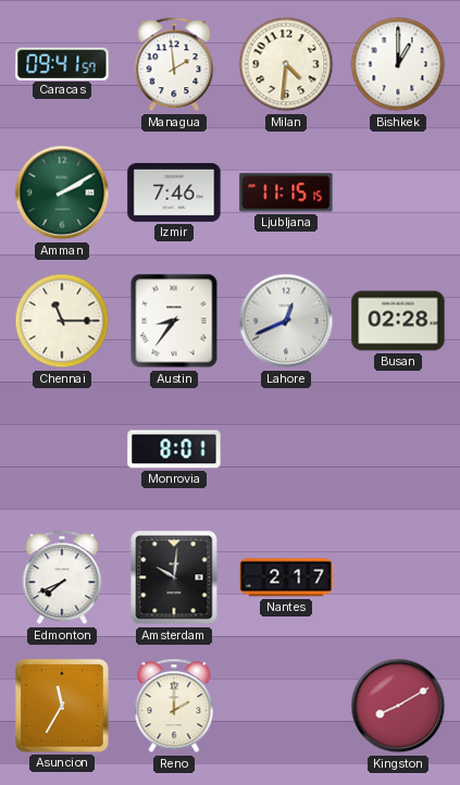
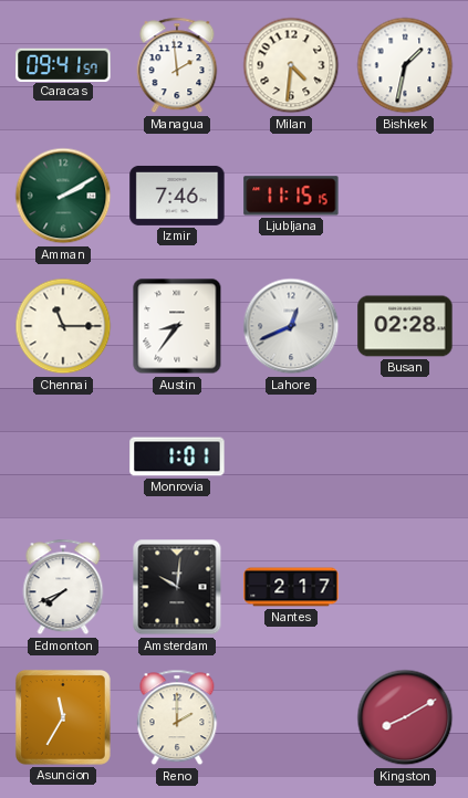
Bishkek: 1:00 -> 1:32 (405, 65)
Monrovia: 8:01 -> 1:01 (177, 456)
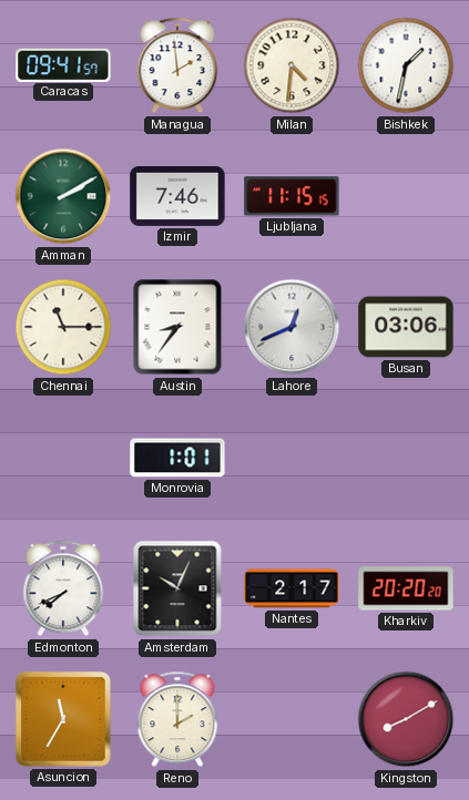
Busan: 02:28 -> 03:06 (406, 327)
Amsterdam: 10:01 -> 10:04 (177, 588)
Kharkiv: none -> 20:20 (406, 588)
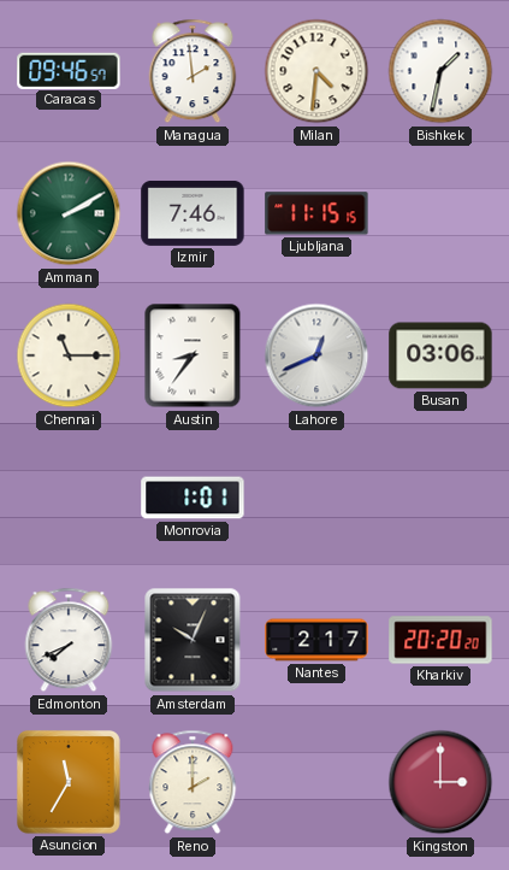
Caracas: 09:41 -> 09:46 (69, 70)
Kingston: 8:10 -> 3:00 (440, 782)
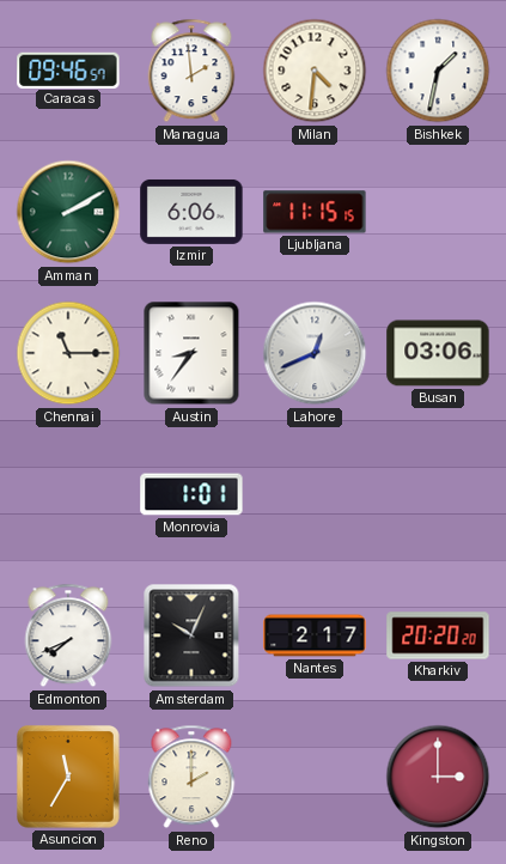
Izmir: 7:46 -> 6:06 (191, 212)
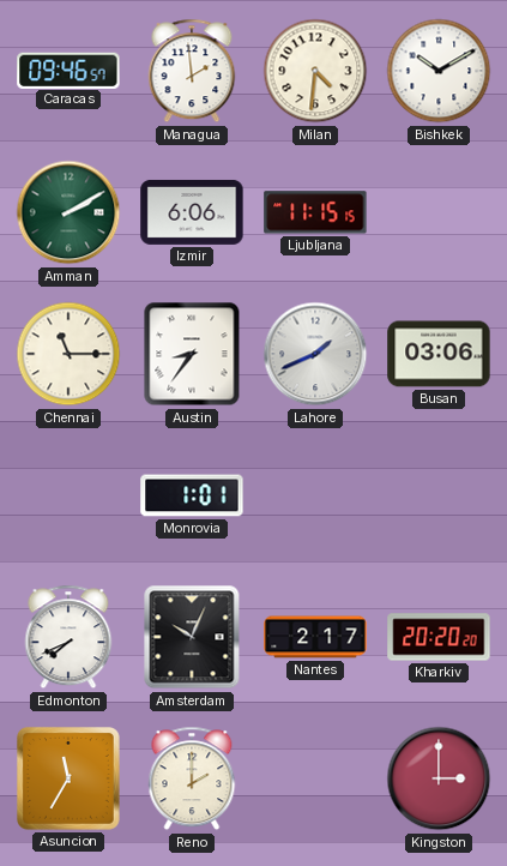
Bishkek: 1:32 -> 10:10 (439, 71)
Lahore: 12:41 -> 1:41 (315, 354)
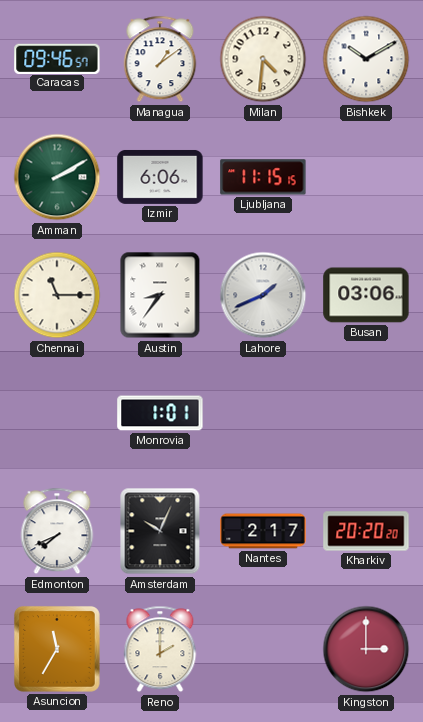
Managua: 1:59 -> 1:09 (160, 59)
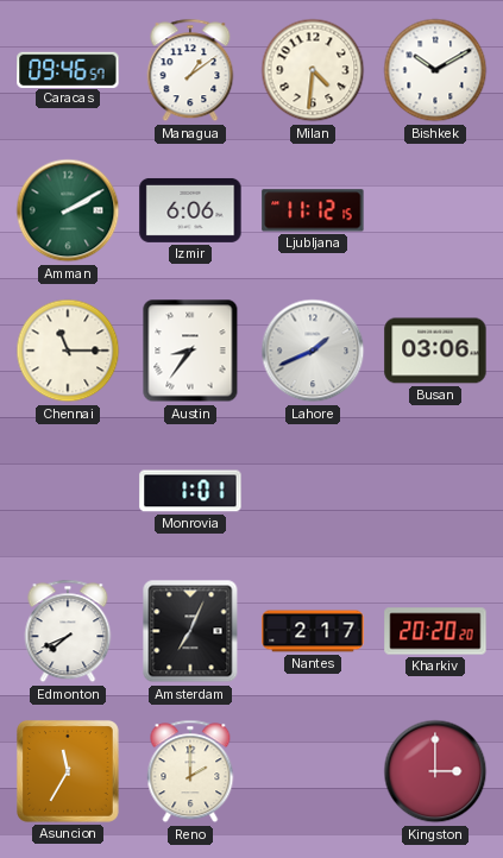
Ljubljana: 11:15 -> 11:12 (313, 210)
Amsterdam: 10:04 -> 7:04 (190, 631)
